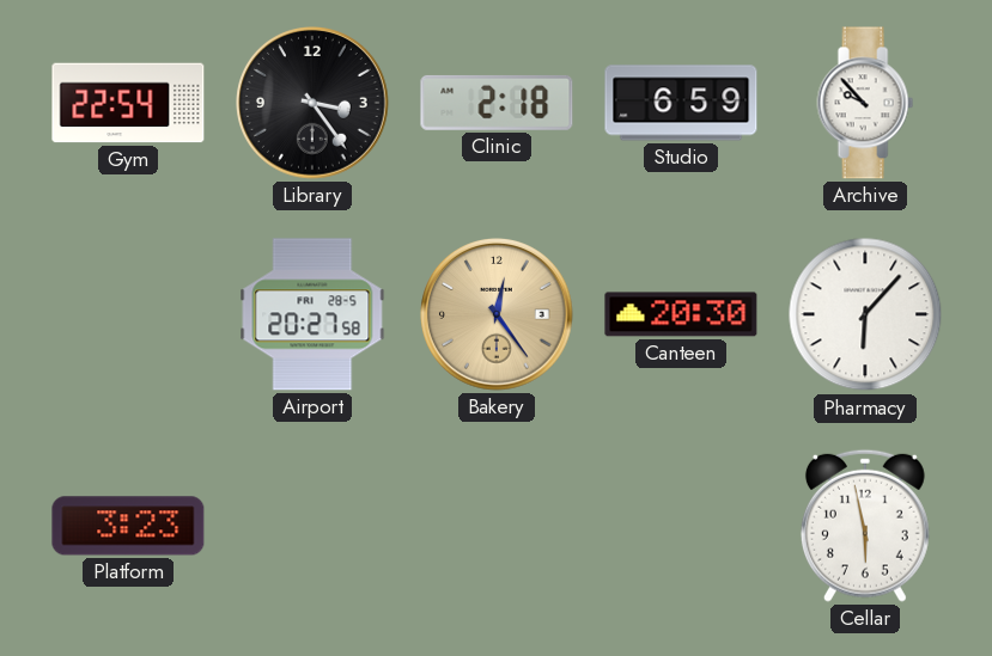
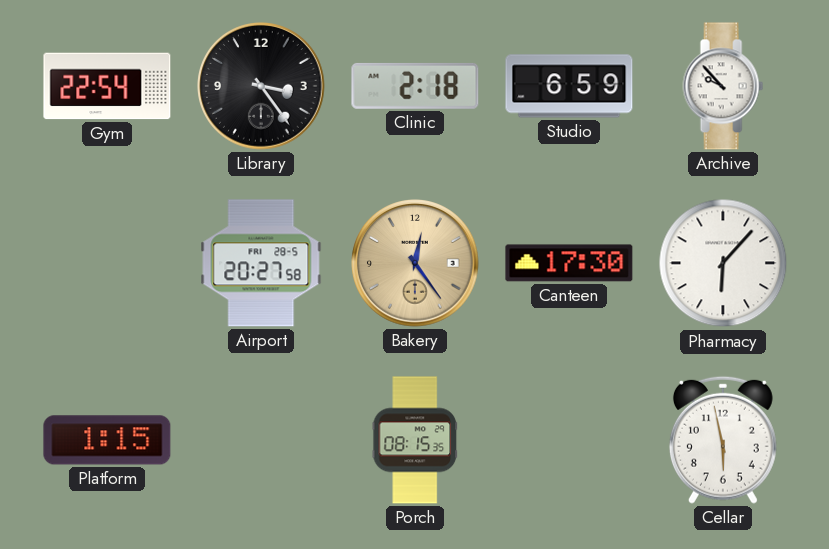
Canteen: 20:30 -> 17:30 (569, 263)
Platform: 3:23 -> 1:15 (107, 440)
Porch: none -> 08:15 (415, 440)
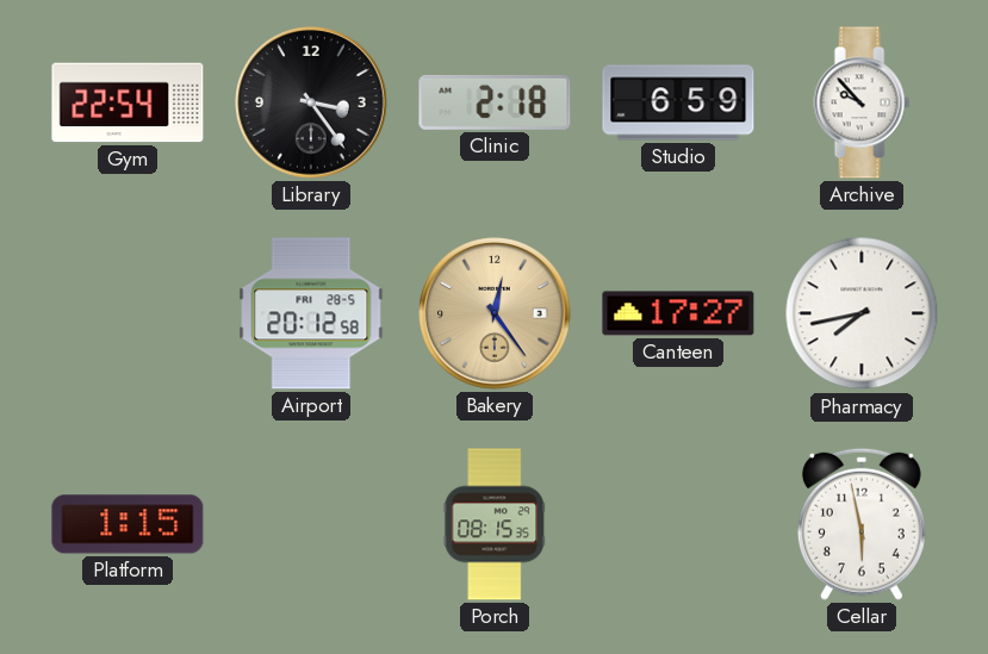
Airport: 20:27 -> 20:12 (311, 313)
Canteen: 17:30 -> 17:27 (678, 313)
Pharmacy: 6:07 -> 7:43 (862, 313)
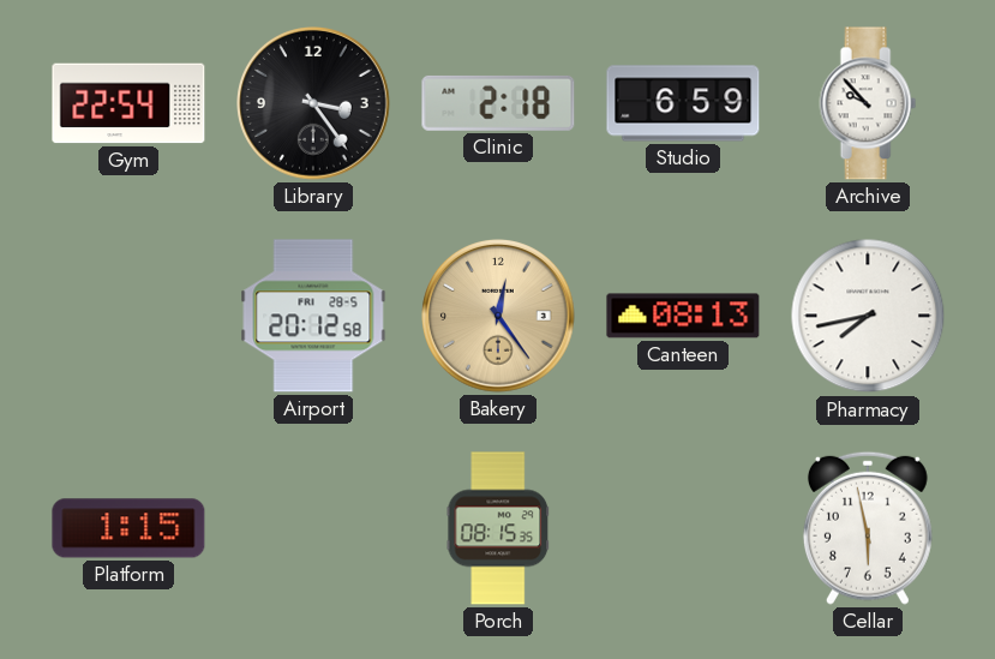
Canteen: 17:27 -> 08:13 (683, 316)
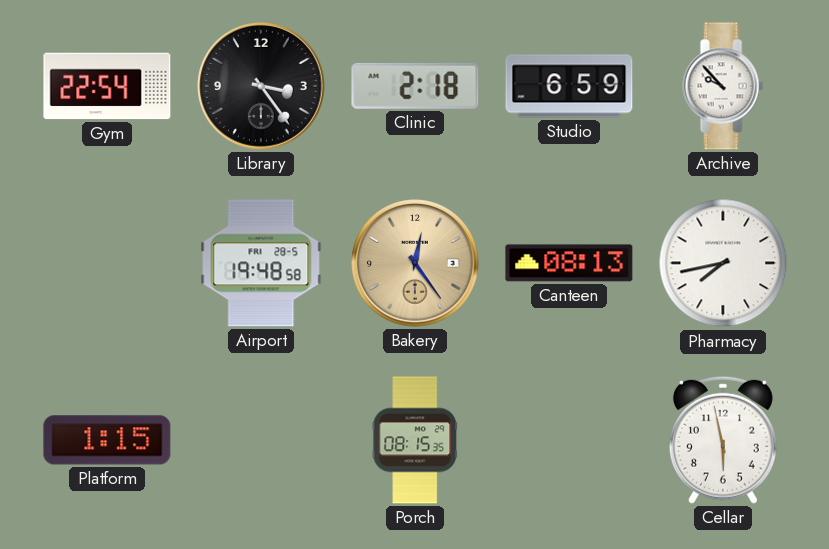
Airport: 20:12 -> 19:48 (261, 263)
